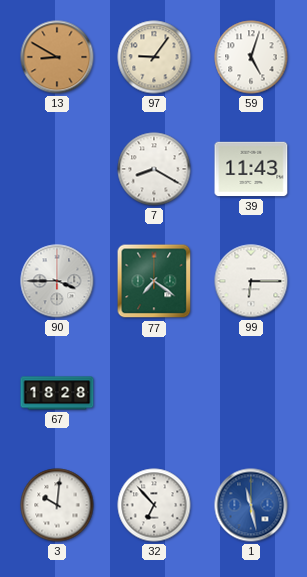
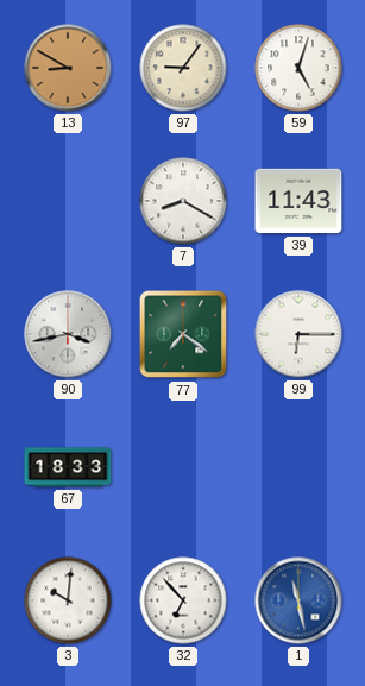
90: 3:45 -> 3:43 (68, 334)
67: 18:28 -> 18:33 (68, 467)
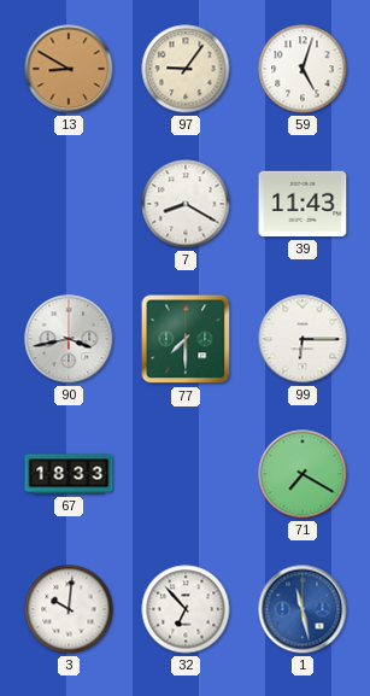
77: 7:21 -> 7:30 (186, 339)
71: none -> 7:20 (303, 474)
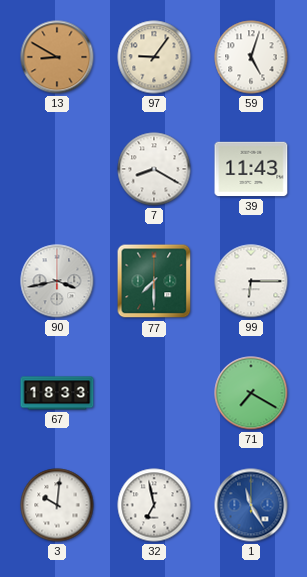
32: 6:53 -> 6:58 (154, 505)
1: 11:28 -> 11:25 (251, 505)
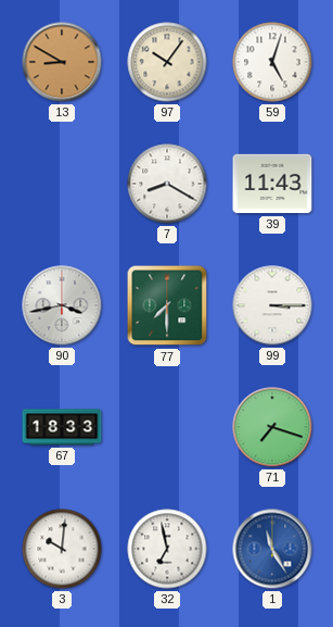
97: 9:06 -> 10:06 (167, 62)
99: 6:15 -> 3:15 (272, 305)
71: 7:20 -> 7:18 (272, 427)
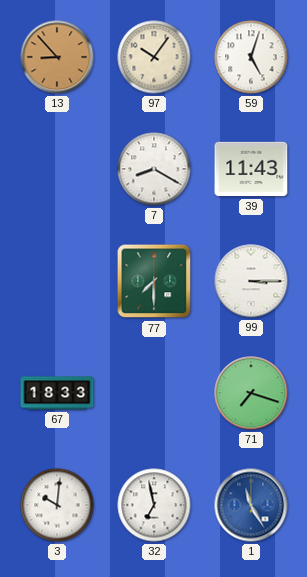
13: 8:50 -> 8:53 (57, 57)
90: 3:43 -> none (62, 305)
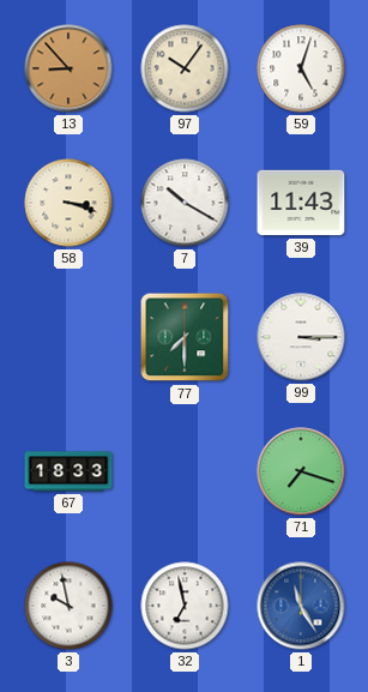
58: none -> 3:18 (68, 203)
7: 8:20 -> 10:20 (185, 203)
3: 10:01 -> 9:58 (68, 606)
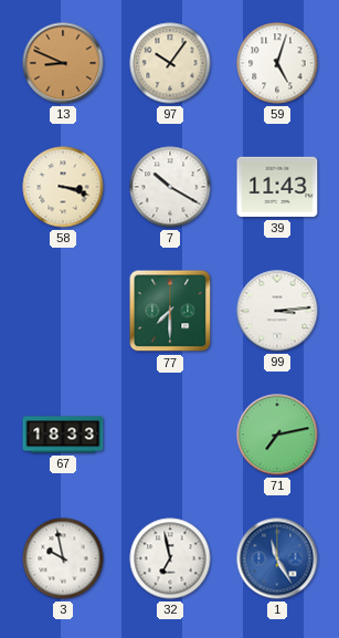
13: 8:53 -> 8:49 (63, 63)
99: 3:15 -> 3:14 (277, 311)
71: 7:18 -> 7:13 (277, 435)
